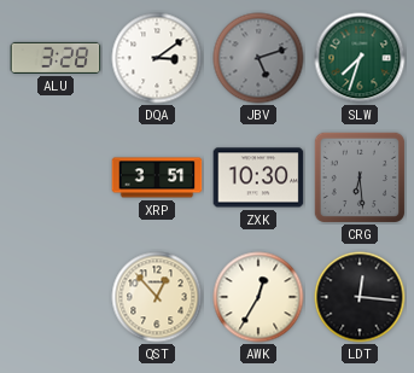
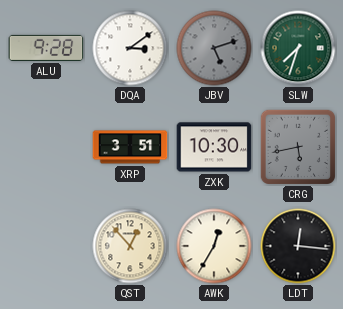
ALU: 3:28 -> 9:28 (46, 48)
CRG: 6:29 -> 5:43 (297, 146)
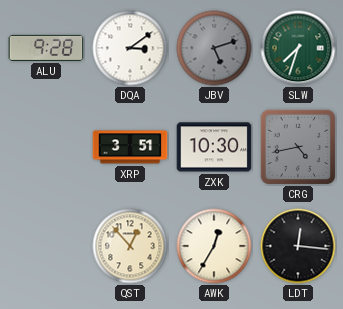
CRG: 5:43 -> 4:43 (297, 146)
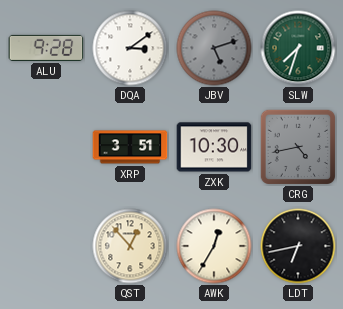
LDT: 12:16 -> 6:43 (298, 246)
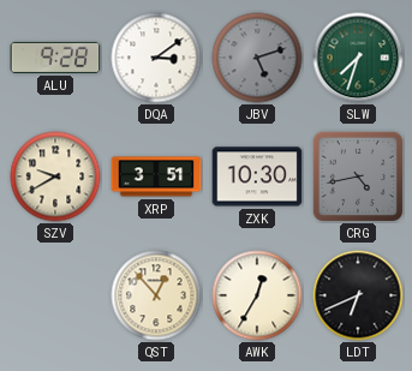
SZV: none -> 9:40 (55, 176)
LDT: 6:43 -> 6:41 (358, 295)
